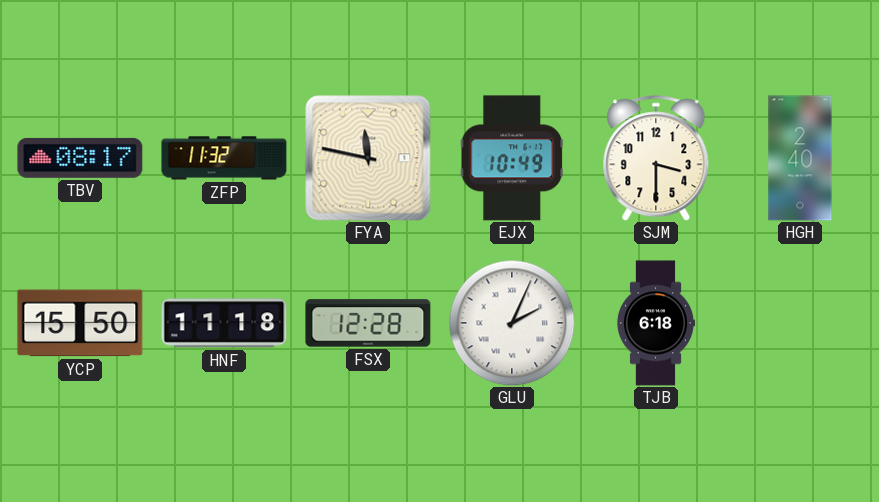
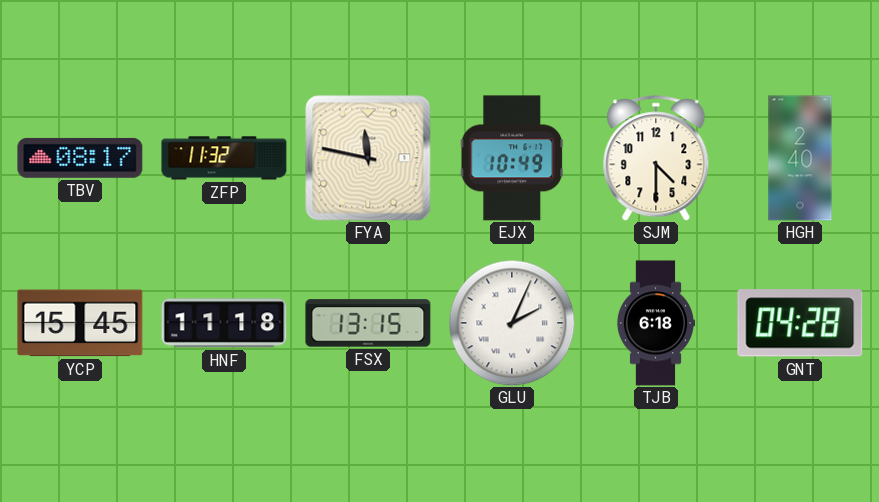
SJM: 3:30 -> 4:30 (656, 158)
YCP: 15:50 -> 15:45 (80, 323)
FSX: 12:28 -> 13:15 (368, 323)
GNT: none -> 04:28 (800, 323)
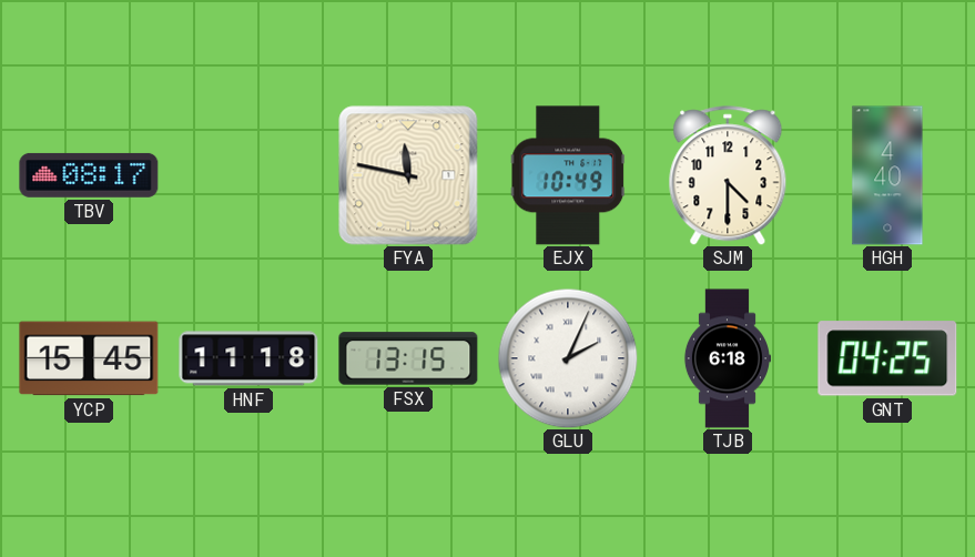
ZFP: 11:32 -> none (224, 158)
HGH: 2:40 -> 4:40 (887, 175)
GNT: 04:28 -> 04:25 (887, 358)
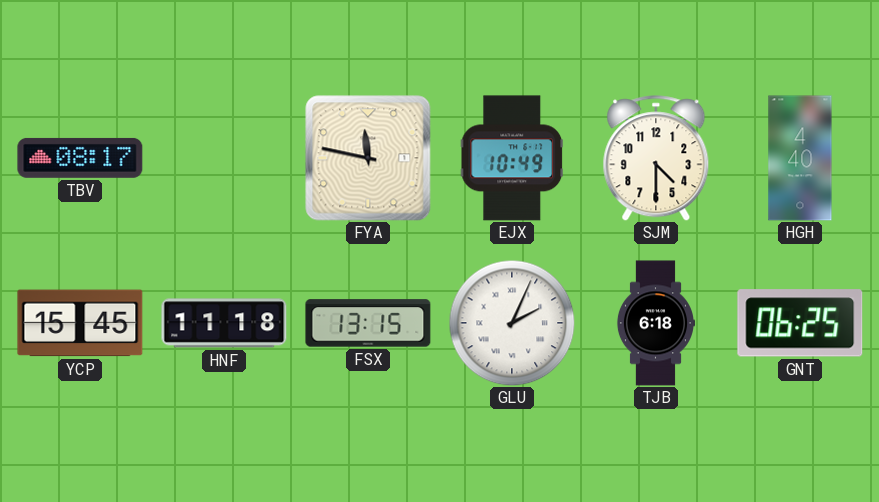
GNT: 04:25 -> 06:25 (800, 323)
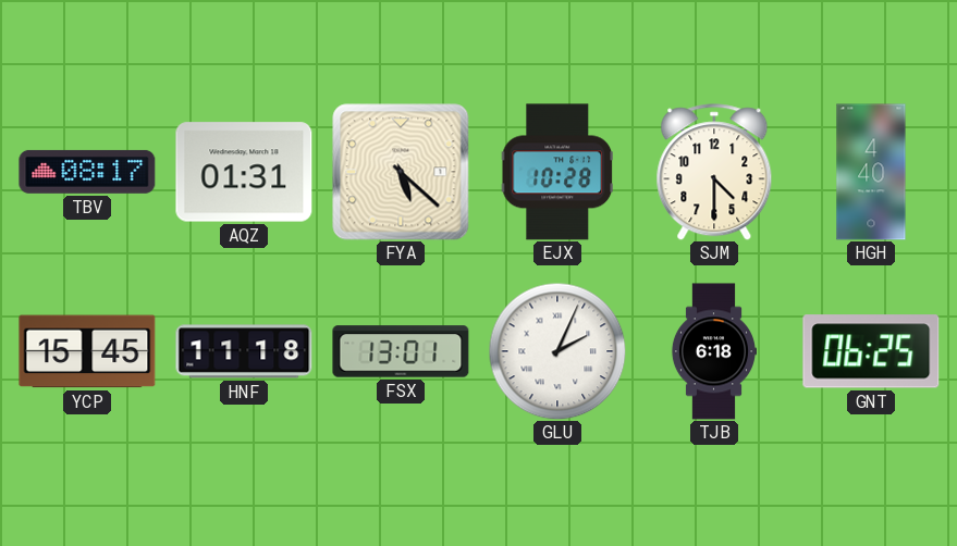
AQZ: none -> 01:31 (244, 172)
FYA: 11:47 -> 5:22 (401, 172)
EJX: 10:49 -> 10:28 (557, 172)
FSX: 13:15 -> 13:01 (401, 351)
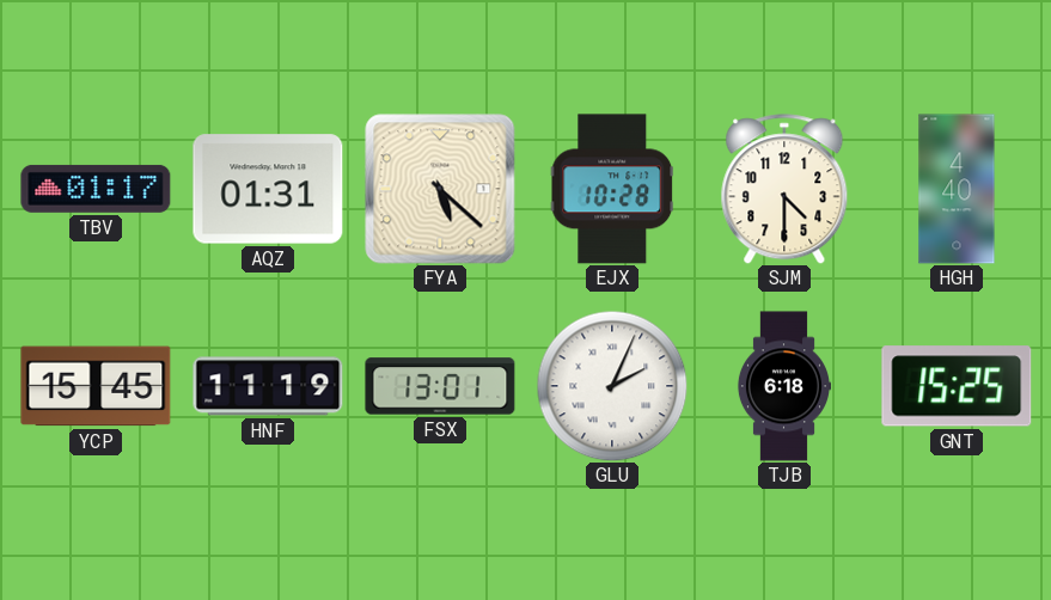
TBV: 08:17 -> 01:17 (96, 189)
HNF: 11:18 -> 11:19 (268, 386)
GNT: 06:25 -> 15:25 (957, 386)
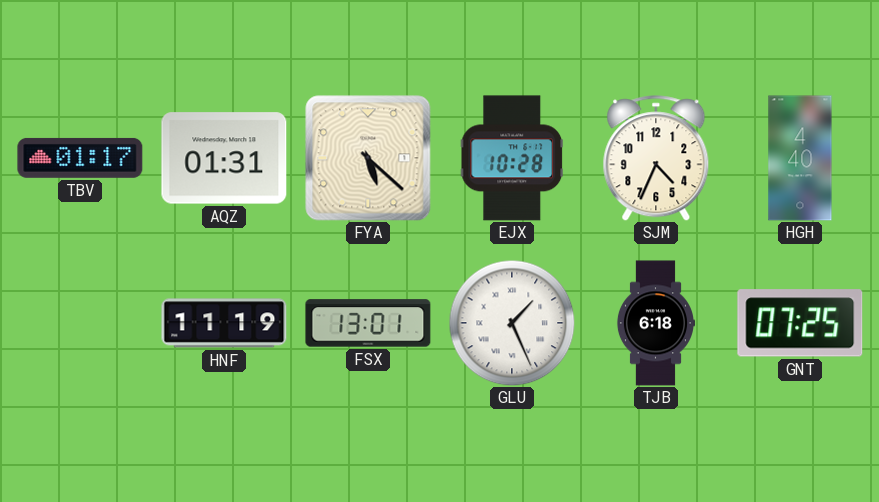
SJM: 4:30 -> 4:34 (656, 158)
YCP: 15:45 -> none (96, 386)
GLU: 2:04 -> 1:26 (512, 323)
GNT: 15:25 -> 07:25 (800, 323)
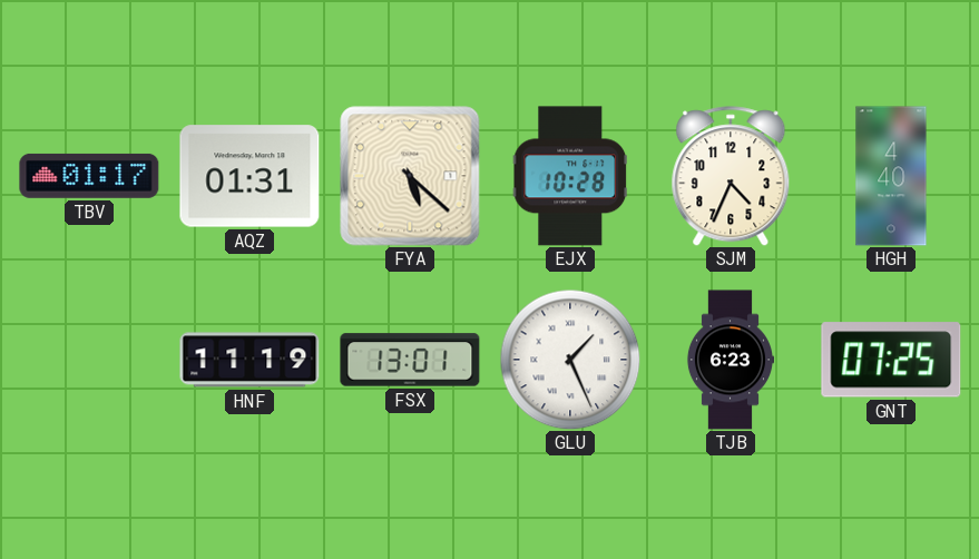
TJB: 6:18 -> 6:23 (730, 360)
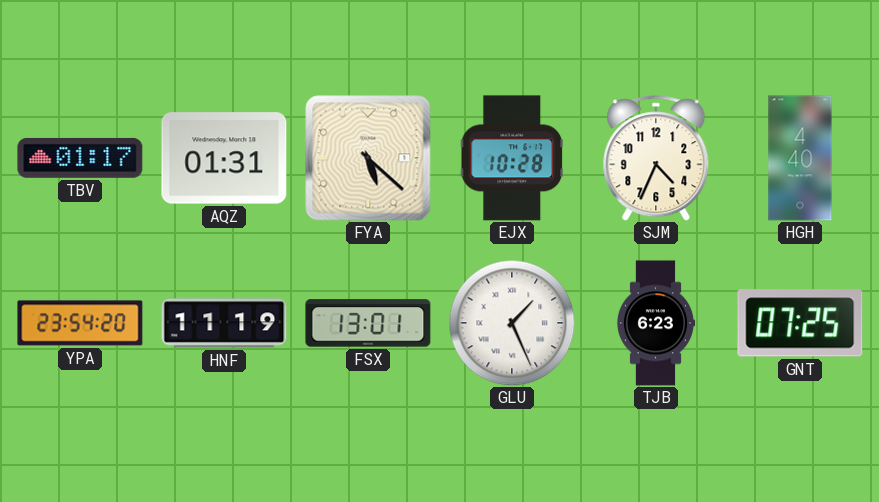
YPA: none -> 23:54 (80, 323)
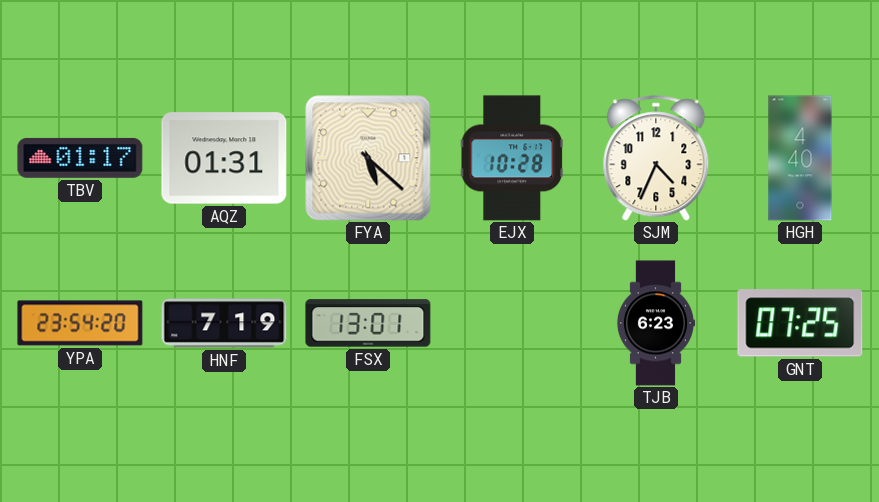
HNF: 11:19 -> 7:19 (224, 323)
GLU: 1:26 -> none (512, 323)
